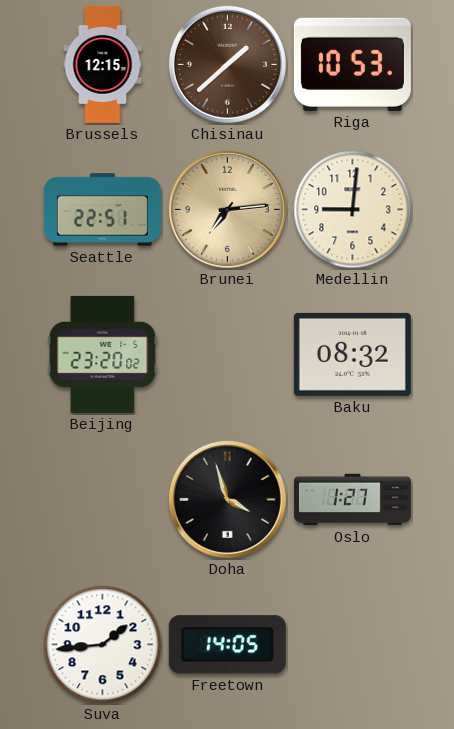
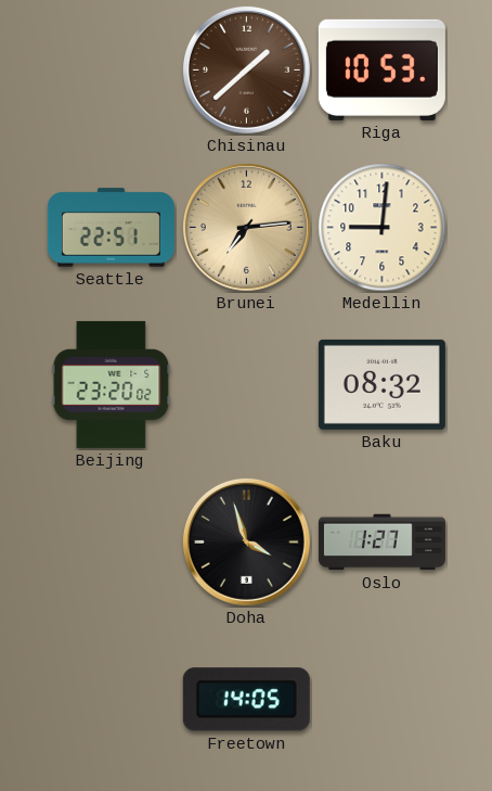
Brussels: 12:15 -> none (103, 64)
Suva: 1:44 -> none (103, 645)
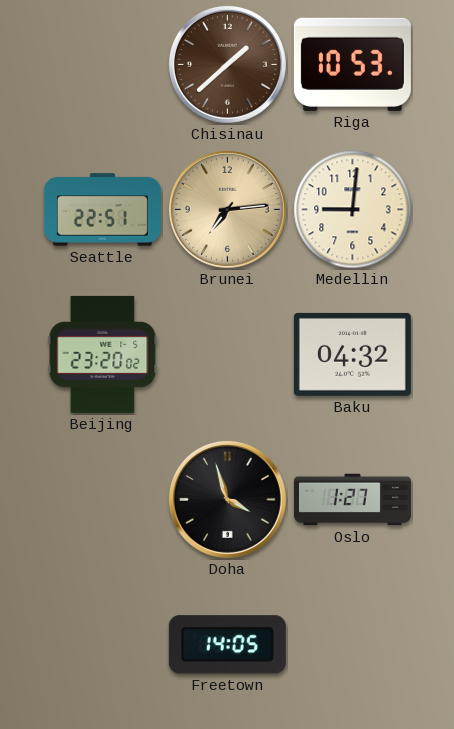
Baku: 08:32 -> 04:32 (352, 354)
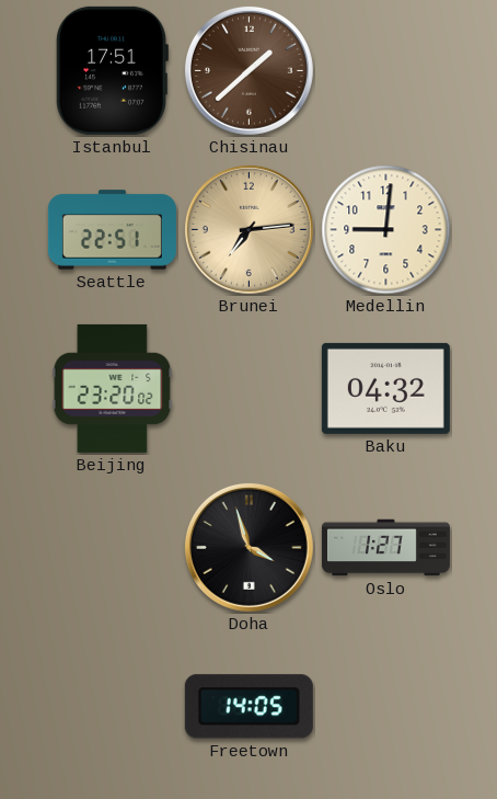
Istanbul: none -> 17:51 (112, 70)
Riga: 10:53 -> none (352, 64)
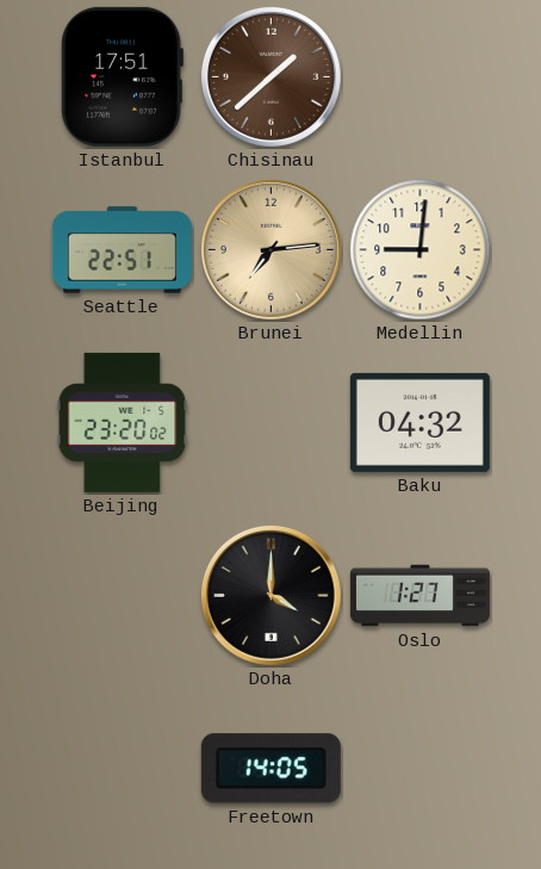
Doha: 3:57 -> 4:00 (270, 595)
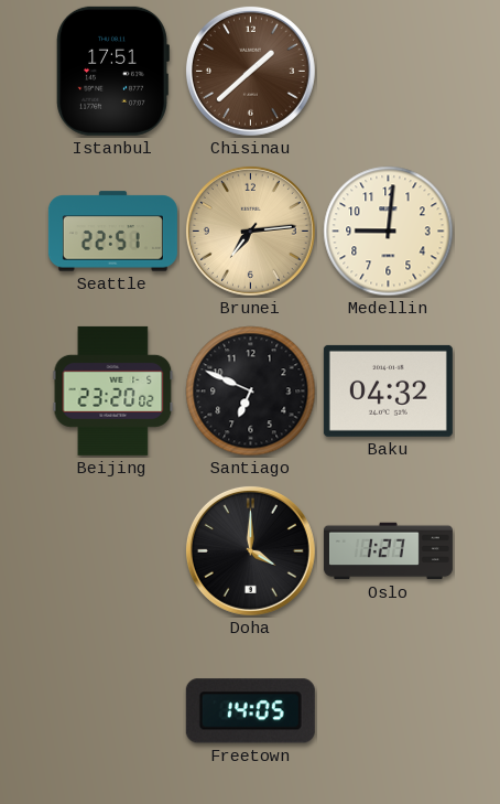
Santiago: none -> 6:49 (251, 392)
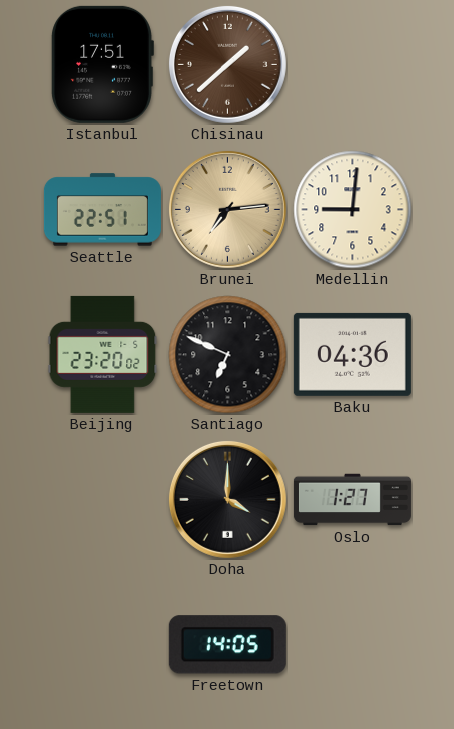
Baku: 04:32 -> 04:36 (352, 354)
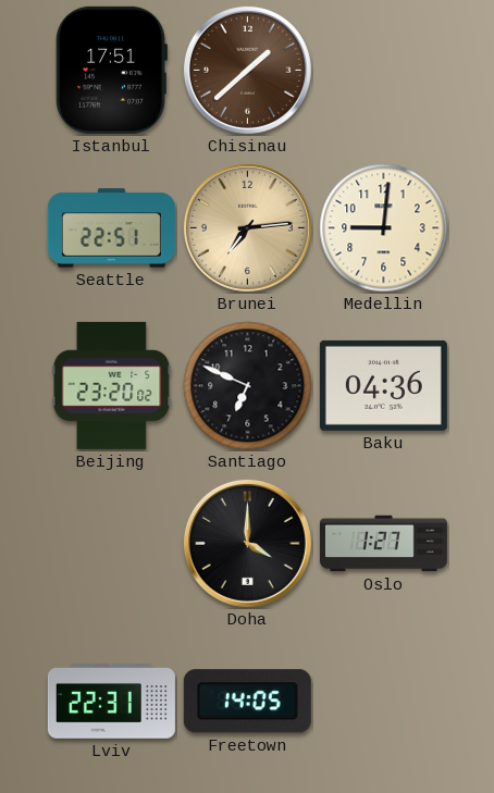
Lviv: none -> 22:31 (111, 702)
